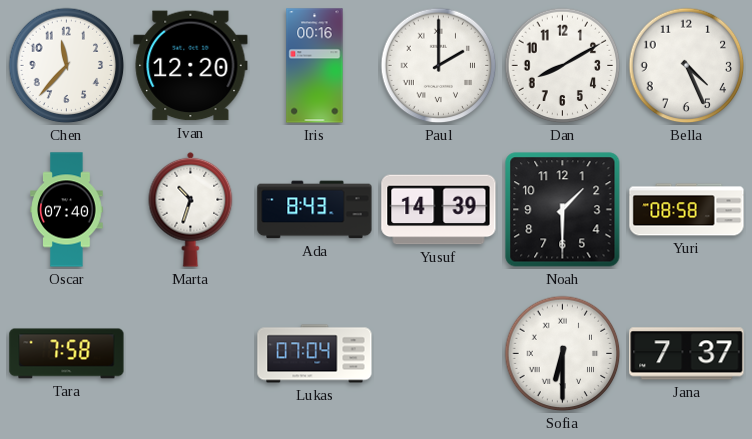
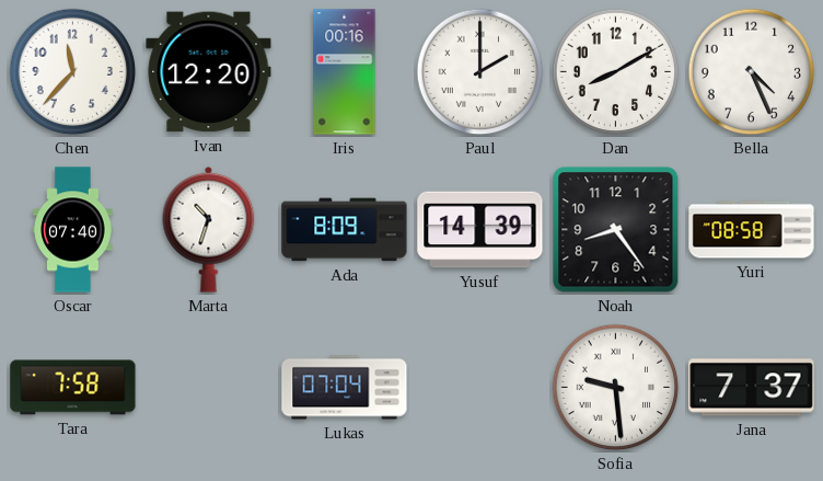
Ada: 8:43 -> 8:09 (345, 230)
Noah: 1:30 -> 8:24 (616, 230)
Sofia: 6:30 -> 9:29 (616, 388)
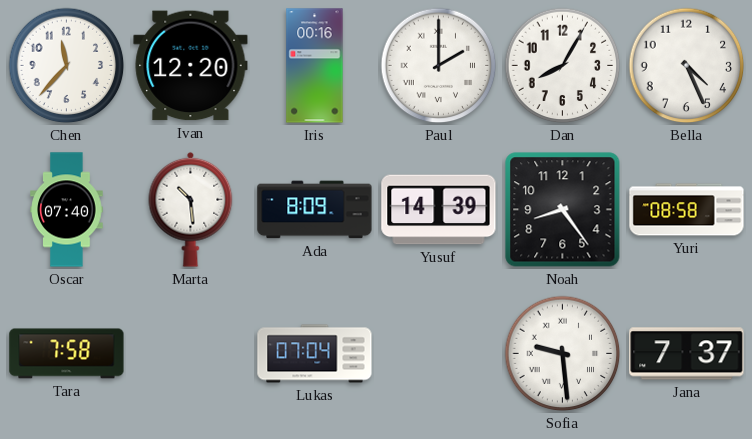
Dan: 8:10 -> 8:05 (563, 66)
Marta: 10:33 -> 10:29 (191, 209)
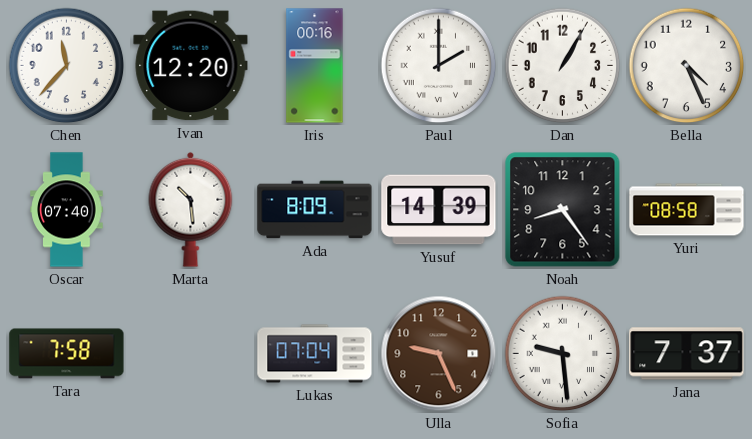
Dan: 8:05 -> 1:05 (563, 66)
Ulla: none -> 9:26 (439, 354)
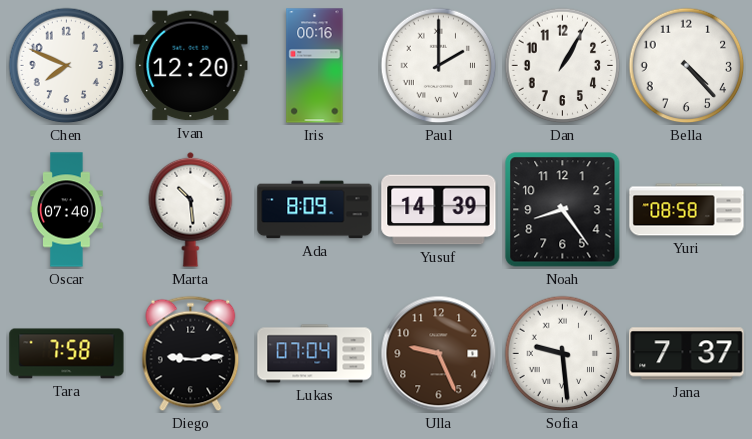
Chen: 11:37 -> 7:49 (67, 66)
Bella: 4:26 -> 4:23 (687, 66)
Diego: none -> 9:14 (191, 354)
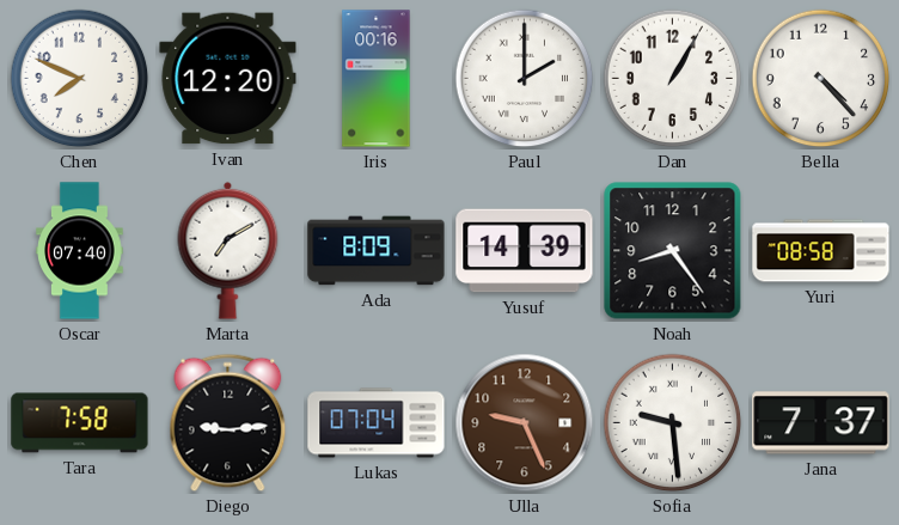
Marta: 10:29 -> 7:10 (228, 250)
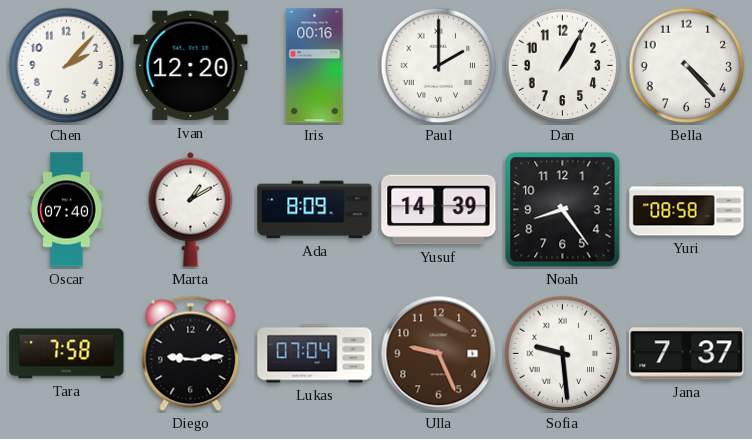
Chen: 7:49 -> 2:07 (67, 66)
Marta: 7:10 -> 1:10 (191, 209)
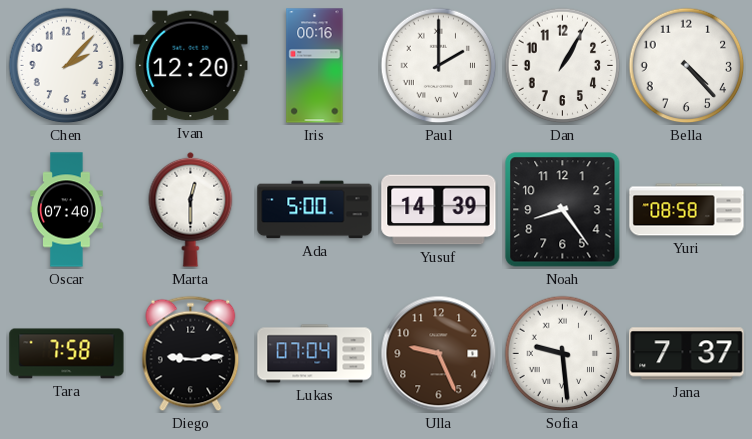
Marta: 1:10 -> 12:30 (191, 209)
Ada: 8:09 -> 5:00 (315, 210)
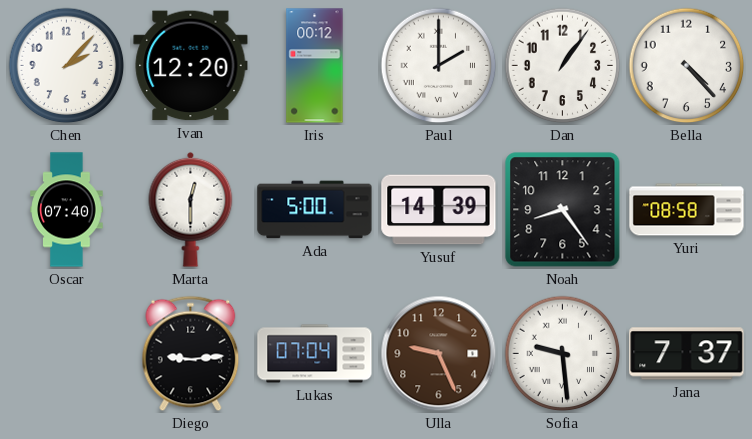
Iris: 00:16 -> 00:12 (315, 66)
Dan: 1:05 -> 1:06 (563, 66)
Tara: 7:58 -> none (67, 354)
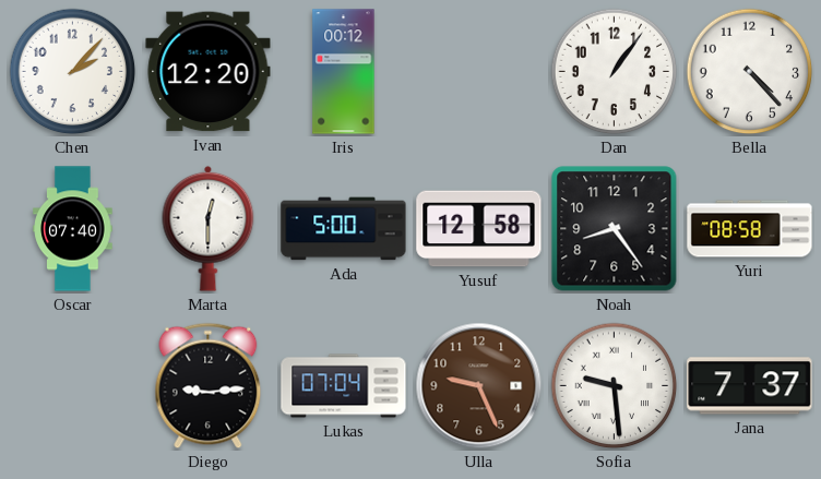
Paul: 2:00 -> none (439, 66)
Yusuf: 14:39 -> 12:58 (479, 229)
